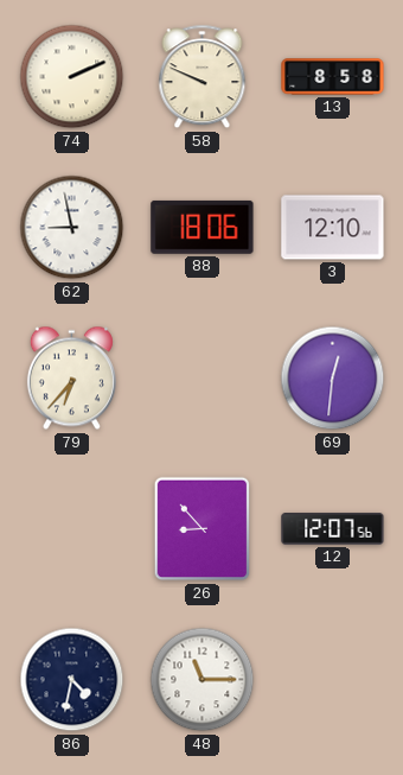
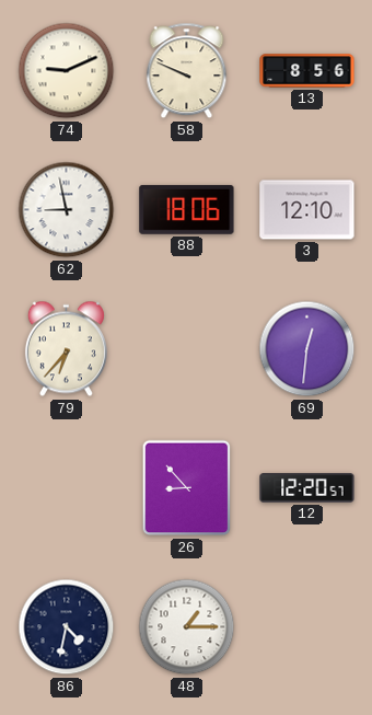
74: 2:11 -> 9:11 (67, 71)
13: 8:58 -> 8:56 (307, 71)
12: 12:07 -> 12:20 (307, 488)
48: 11:15 -> 1:15 (187, 627)
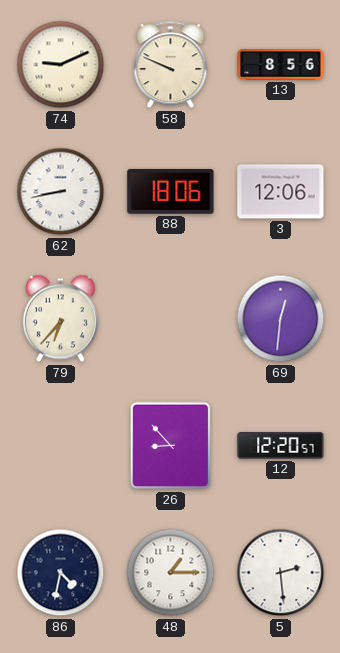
62: 8:58 -> 8:43 (61, 192)
3: 12:10 -> 12:06 (281, 192)
5: none -> 2:29 (281, 573)
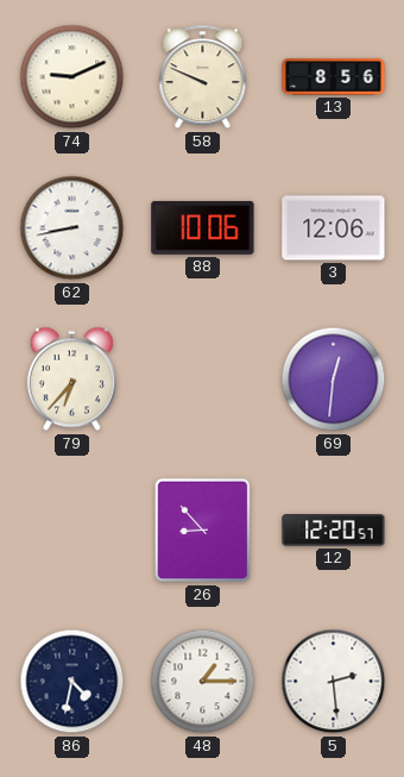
88: 18:06 -> 10:06 (203, 227)
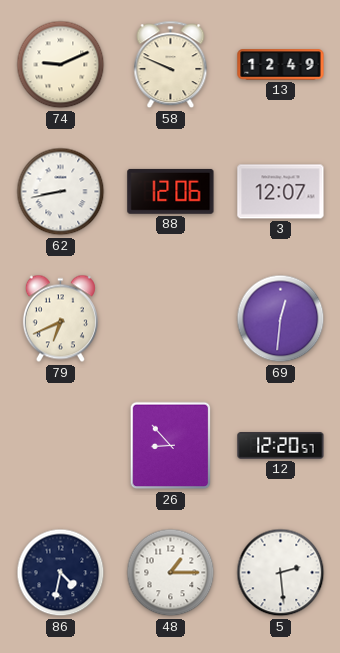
13: 8:56 -> 12:49 (281, 65)
88: 10:06 -> 12:06 (171, 191)
3: 12:06 -> 12:07 (281, 192)
79: 6:37 -> 6:41 (60, 319)
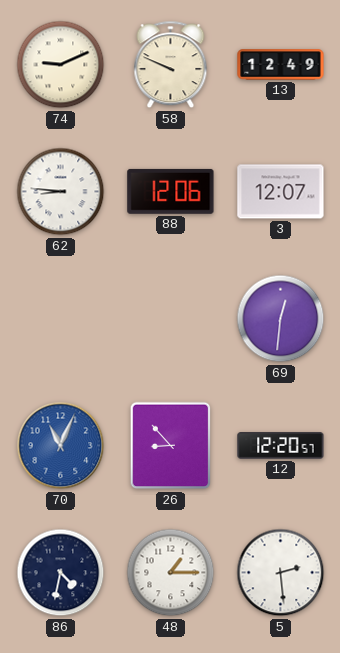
62: 8:43 -> 8:46 (61, 192)
79: 6:41 -> none (60, 319)
70: none -> 11:04 (61, 446)
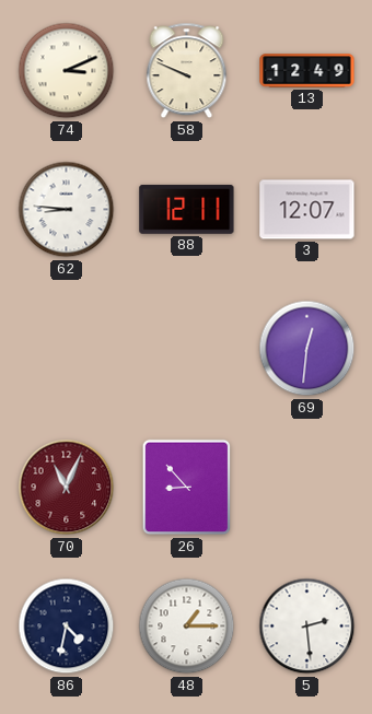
74: 9:11 -> 3:11 (67, 71)
88: 12:06 -> 12:11 (187, 209)
70 dial: blue -> burgundy (67, 488)
12: 12:20 -> none (281, 446)
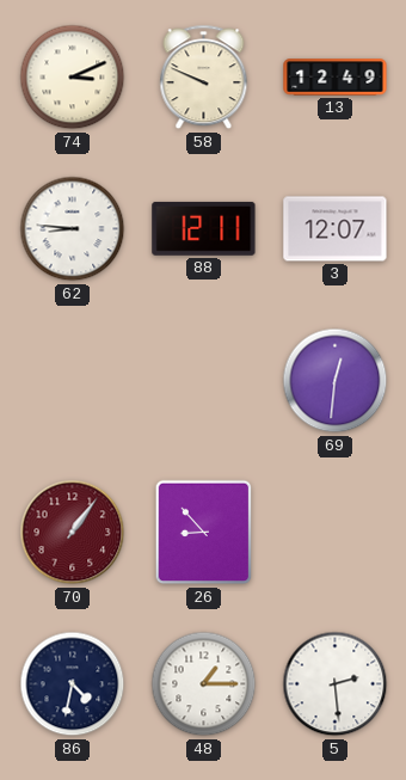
70: 11:04 -> 1:06 (73, 533)
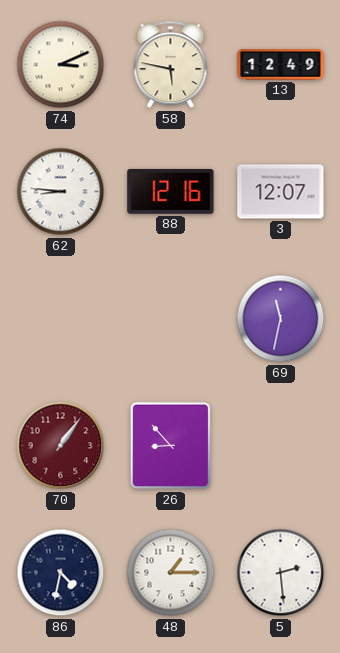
58: 9:49 -> 5:47 (171, 65)
88: 12:11 -> 12:16 (171, 191)
69: 12:31 -> 11:32 (281, 319)
